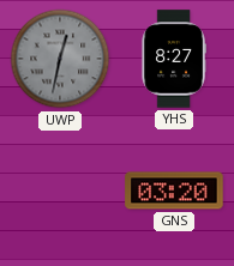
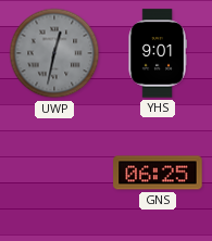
YHS: 8:27 -> 9:01 (158, 53)
GNS: 03:20 -> 06:25 (158, 173)
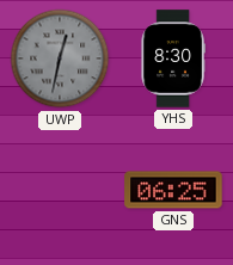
YHS: 9:01 -> 8:30 (173, 58)
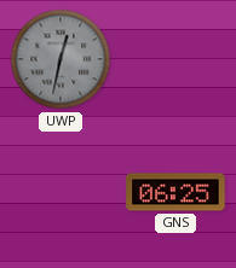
YHS: 8:30 -> none (173, 58)
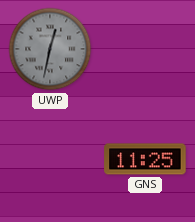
GNS: 06:25 -> 11:25 (145, 159)
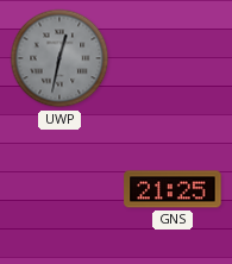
GNS: 11:25 -> 21:25 (173, 189)
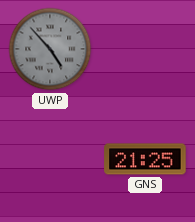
UWP: 12:32 -> 4:53 (50, 49)
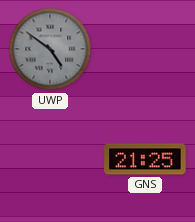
UWP: 4:53 -> 4:51 (50, 49)
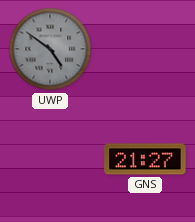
GNS: 21:25 -> 21:27 (145, 159)
